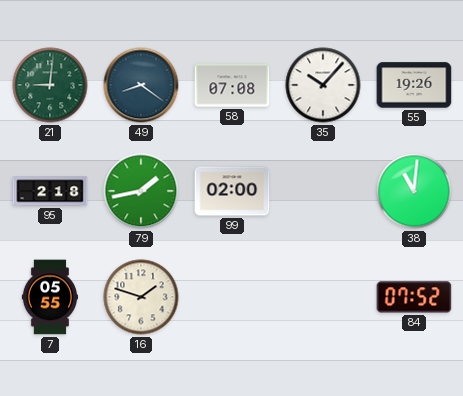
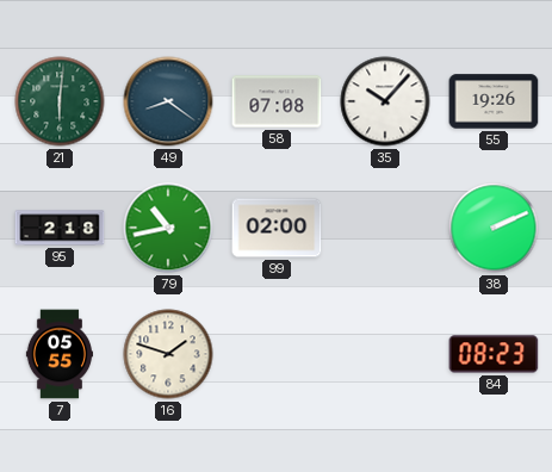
21: 9:01 -> 6:01 (60, 101)
79: 1:43 -> 10:43 (168, 228)
38: 11:01 -> 2:11 (494, 228)
84: 07:52 -> 08:23 (494, 354)
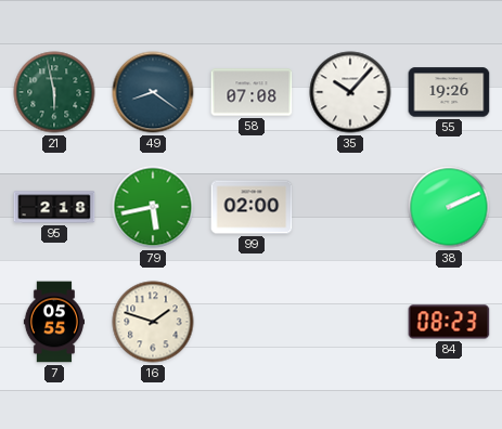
21: 6:01 -> 5:58 (54, 92)
79: 10:43 -> 5:43 (153, 207)
